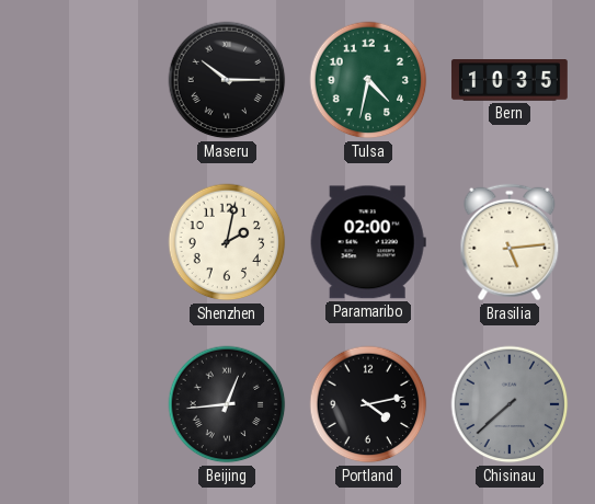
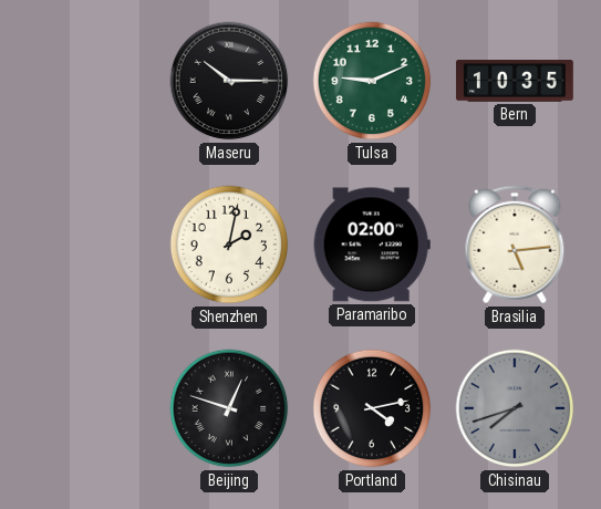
Tulsa: 4:32 -> 9:11 (372, 81)
Beijing: 12:44 -> 12:48 (229, 408)
Chisinau: 7:38 -> 7:42 (515, 408)
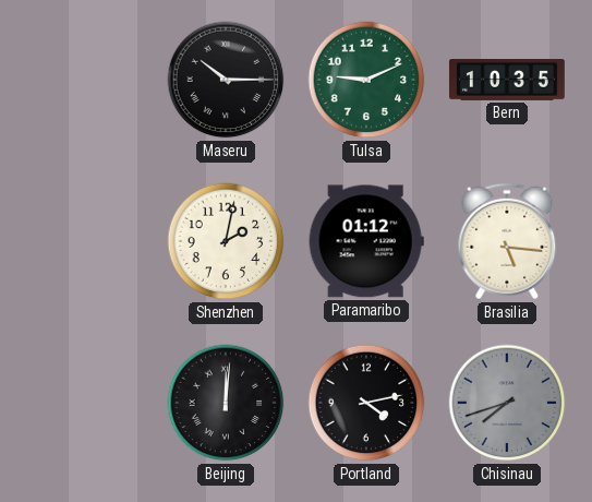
Paramaribo: 02:00 -> 01:12 (366, 241)
Brasilia: 5:14 -> 5:16 (507, 241)
Beijing: 12:48 -> 12:01 (226, 403)
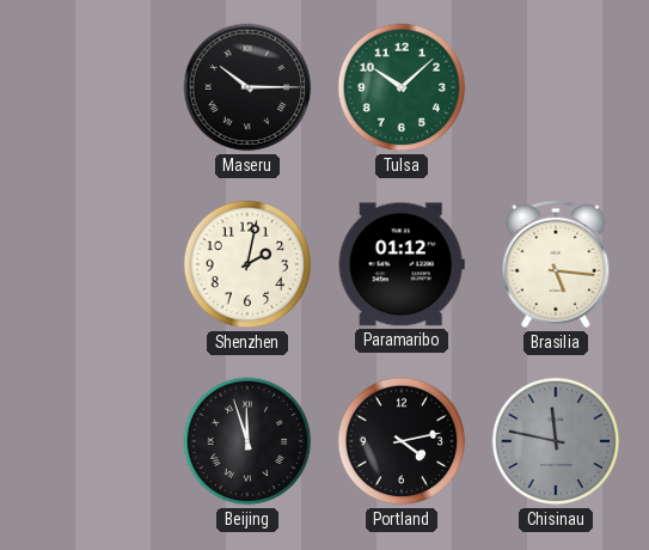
Tulsa: 9:11 -> 10:08 (402, 87)
Bern: 10:35 -> none (507, 81)
Beijing: 12:01 -> 11:57 (247, 441)
Chisinau: 7:42 -> 11:47 (556, 441)
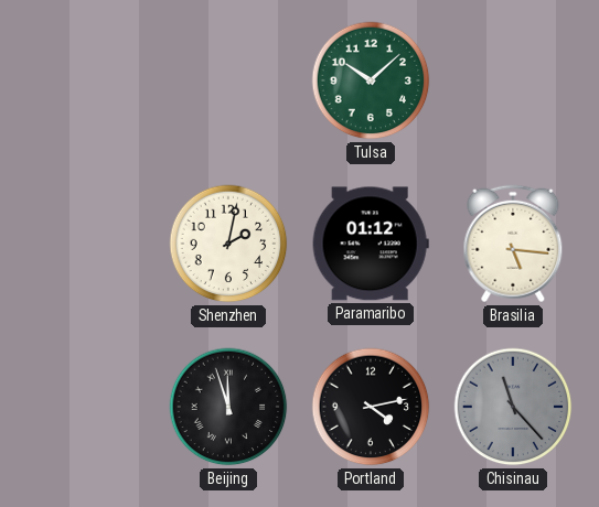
Maseru: 10:15 -> none (247, 87)
Chisinau: 11:47 -> 11:23 (513, 407)
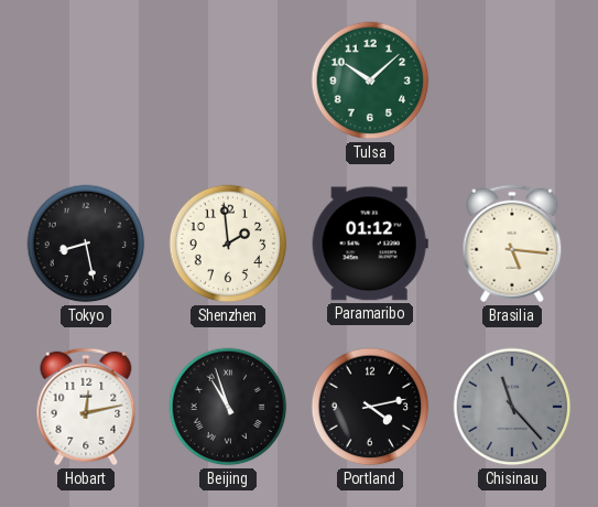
Tokyo: none -> 8:28 (86, 244)
Shenzhen: 2:02 -> 1:59 (228, 244)
Hobart: none -> 12:13 (86, 407)
Beijing: 11:57 -> 10:57 (228, 407)
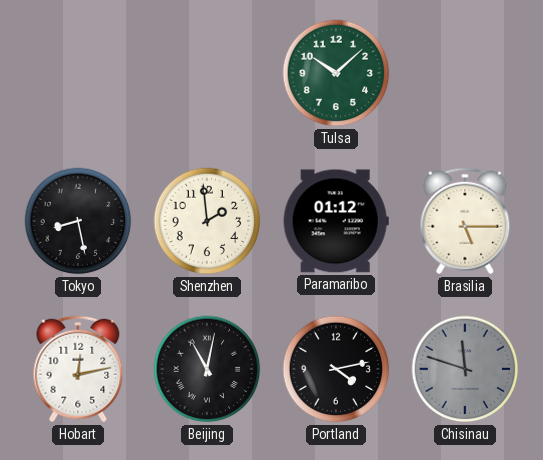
Brasilia: 5:16 -> 5:15 (465, 221)
Beijing: 10:57 -> 11:02 (207, 369)
Chisinau: 11:23 -> 11:48 (465, 369)
